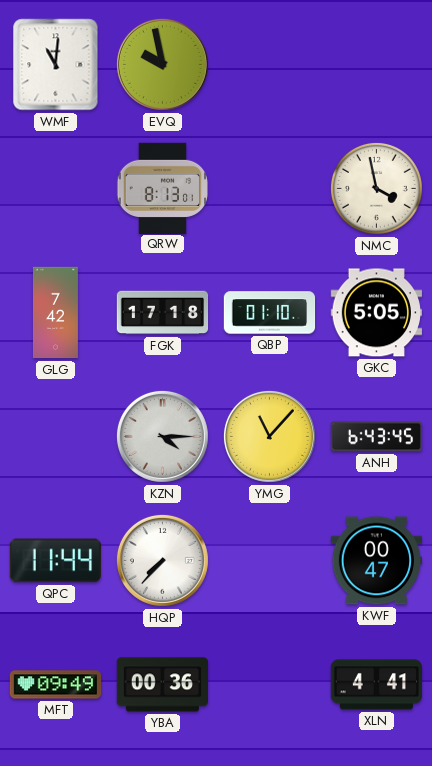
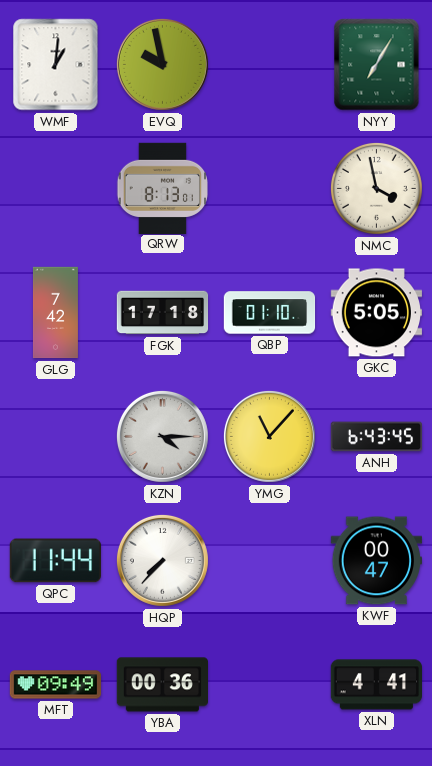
WMF: 11:01 -> 1:01 (56, 65)
NYY: none -> 7:05 (377, 65)
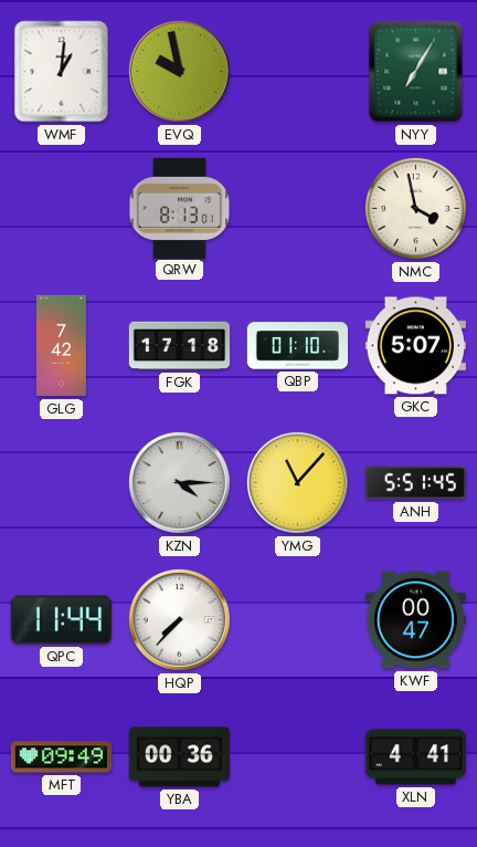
GKC: 5:05 -> 5:07 (415, 346)
ANH: 6:43 -> 5:51 (415, 483)
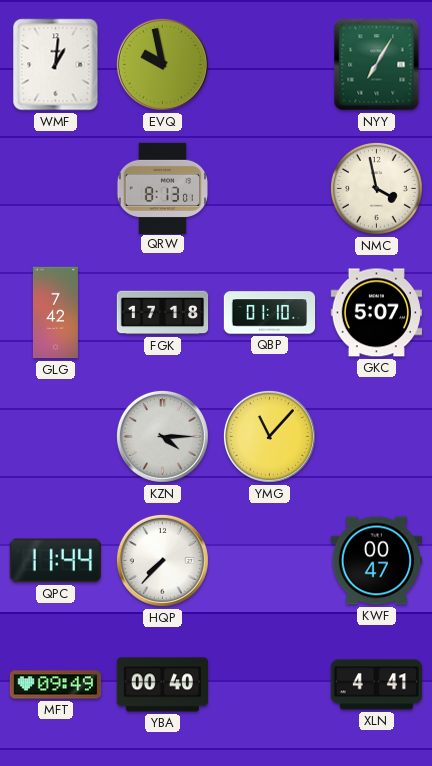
ANH: 5:51 -> none (415, 483)
YBA: 00:36 -> 00:40 (162, 685)
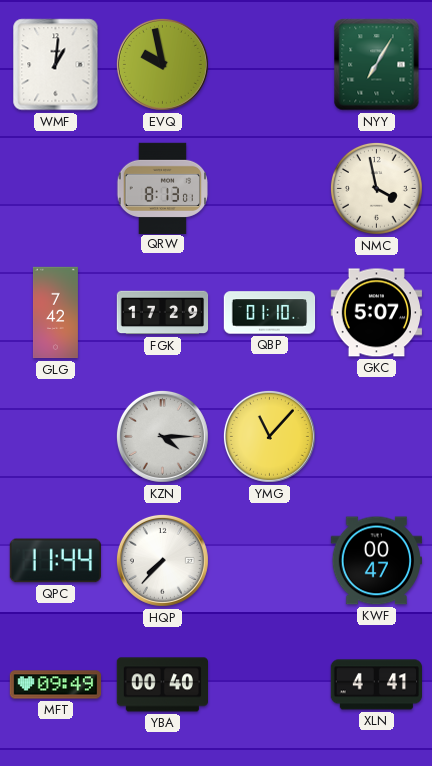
FGK: 17:18 -> 17:29 (163, 313)
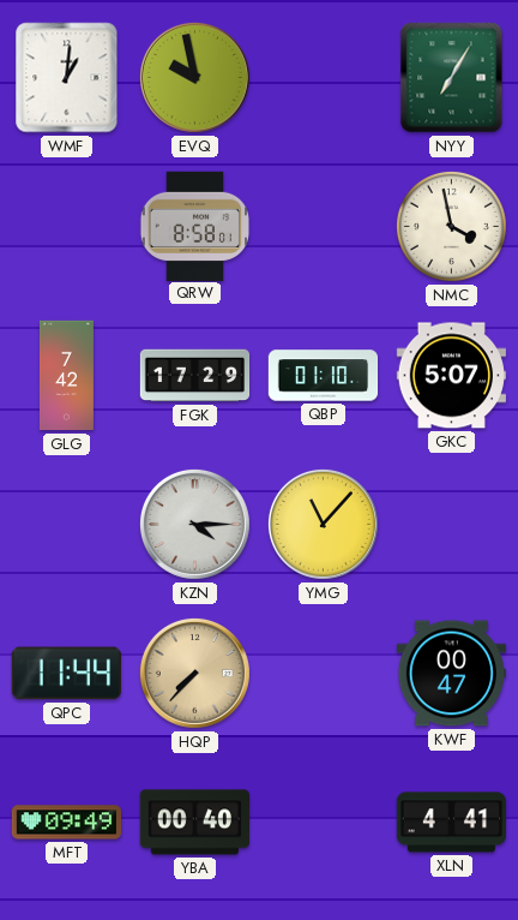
QRW: 8:13 -> 8:58 (195, 226)
HQP dial: white -> champagne (194, 673)
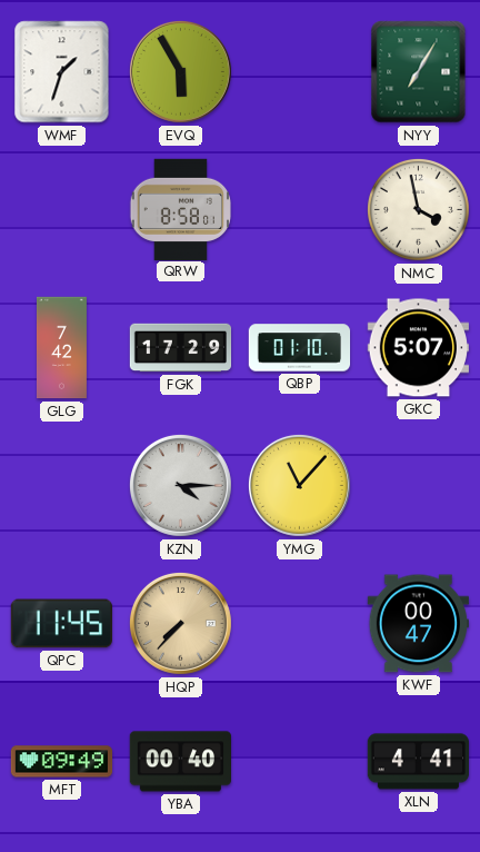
WMF: 1:01 -> 1:33 (62, 72)
EVQ: 9:58 -> 5:55 (180, 71)
QPC: 11:44 -> 11:45 (61, 624)
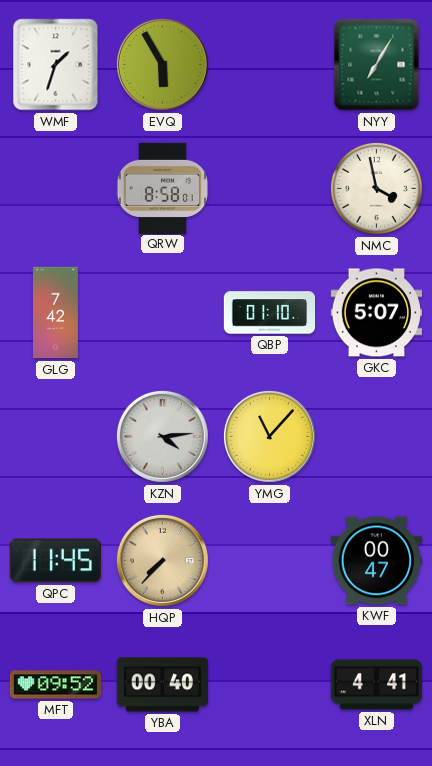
FGK: 17:29 -> none (181, 348)
KZN: 4:15 -> 4:14 (162, 436)
MFT: 09:49 -> 09:52 (56, 685)
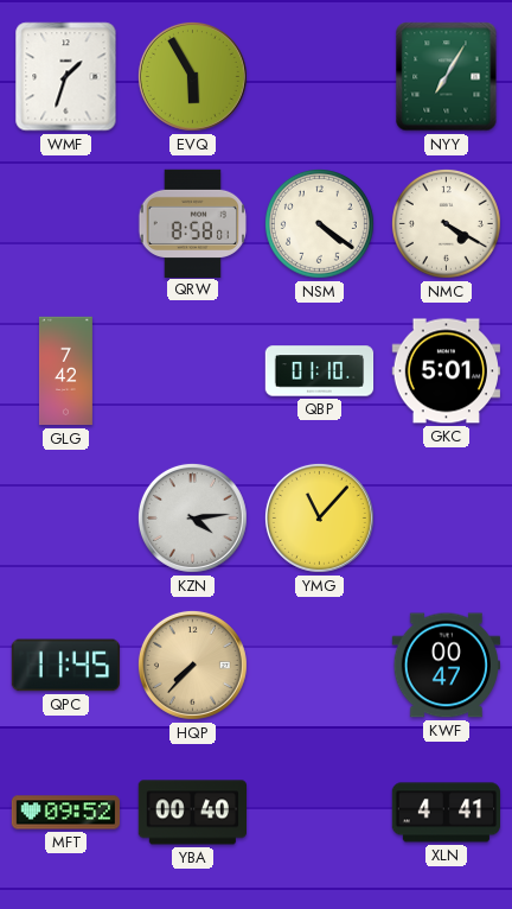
NSM: none -> 4:21 (319, 223)
NMC: 3:58 -> 4:20 (446, 223)
GKC: 5:07 -> 5:01 (446, 371)
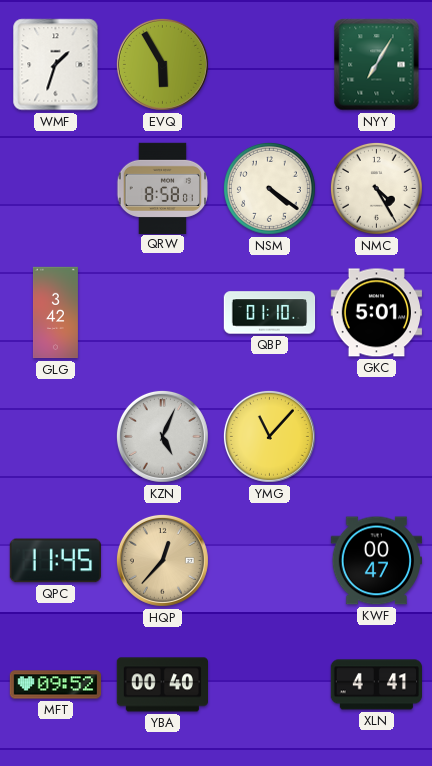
NMC: 4:20 -> 4:25 (376, 188)
GLG: 7:42 -> 3:42 (55, 313)
KZN: 4:14 -> 5:04 (162, 436)
HQP: 7:37 -> 12:37 (162, 560)
